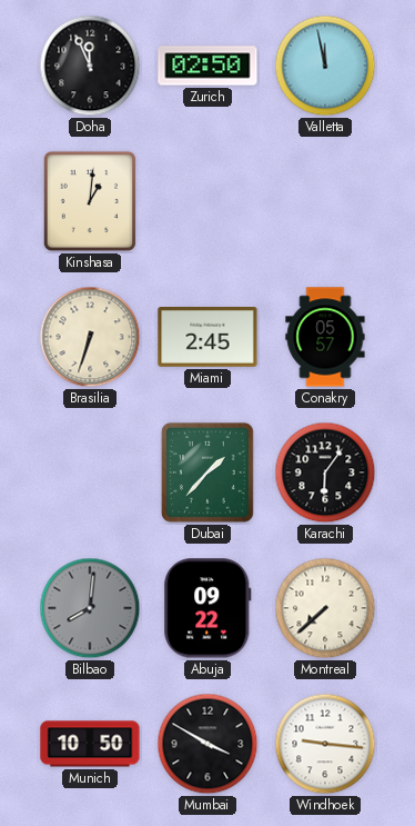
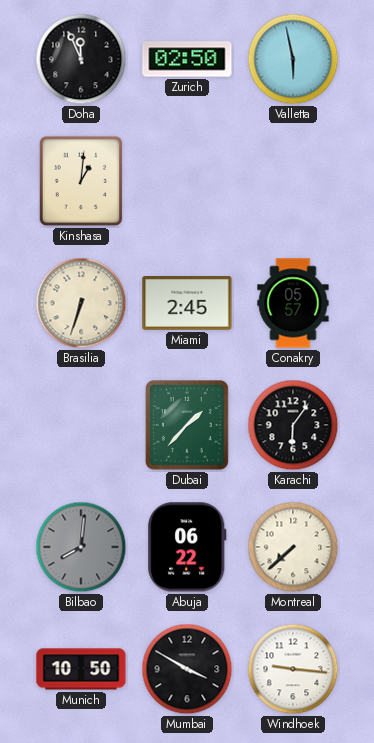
Valletta: 11:58 -> 5:58 (293, 59)
Abuja: 09:22 -> 06:22 (187, 547)
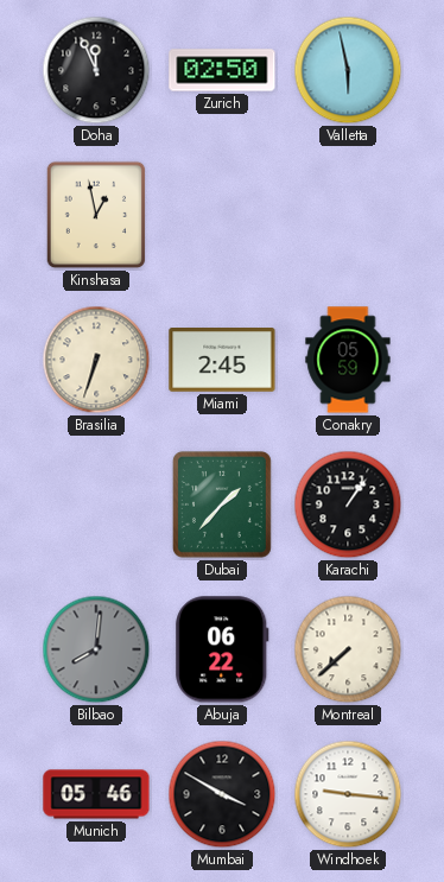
Kinshasa: 1:01 -> 12:58 (96, 215)
Conakry: 05:57 -> 05:59 (348, 360)
Karachi: 6:06 -> 1:06 (348, 505)
Munich: 10:50 -> 05:46 (96, 794)
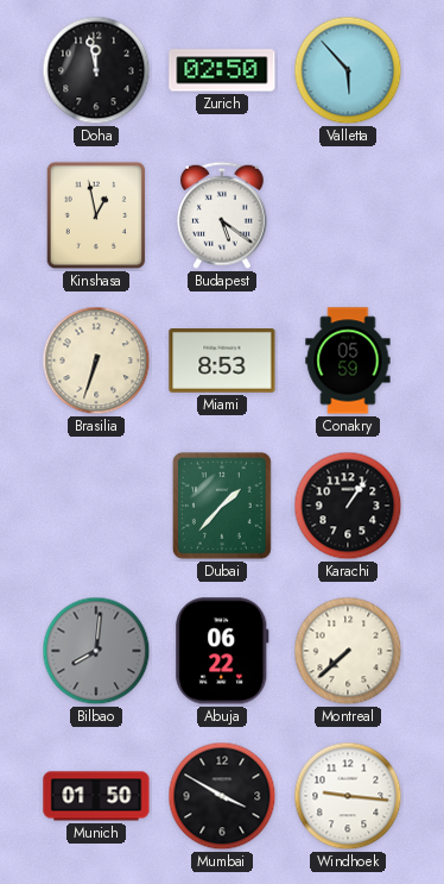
Doha: 11:56 -> 11:58 (96, 70)
Valletta: 5:58 -> 5:53 (348, 70)
Budapest: none -> 5:21 (223, 215)
Miami: 2:45 -> 8:53 (222, 362)
Munich: 05:46 -> 01:50 (96, 796)
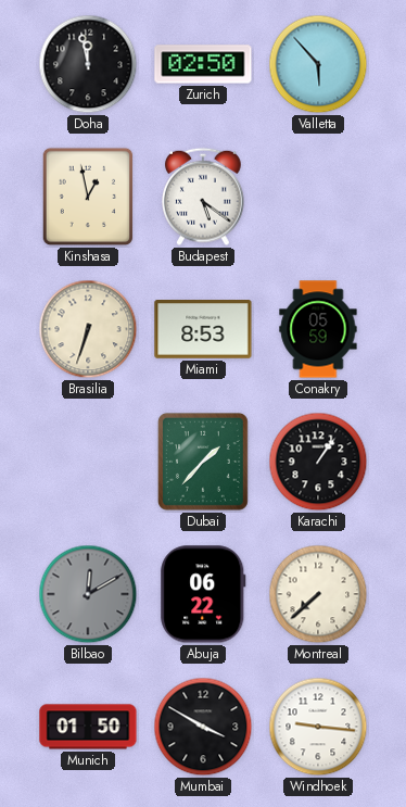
Bilbao: 8:01 -> 12:10 (88, 594)
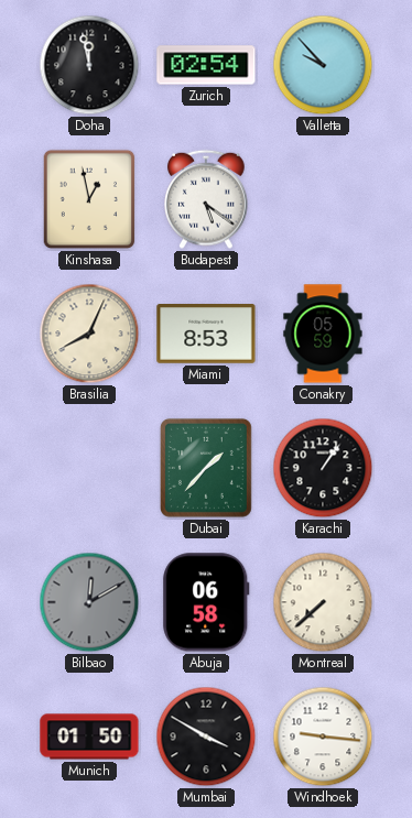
Zurich: 02:50 -> 02:54 (206, 65)
Valletta: 5:53 -> 9:53 (323, 65)
Brasilia: 6:33 -> 8:04 (89, 334)
Abuja: 06:22 -> 06:58 (206, 602)
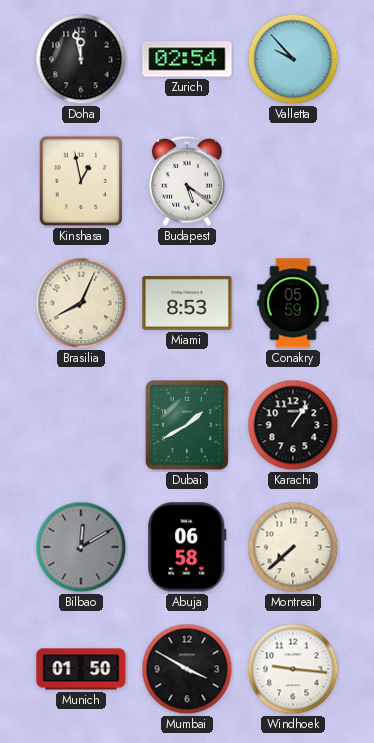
Dubai: 1:37 -> 1:40 (187, 425)
